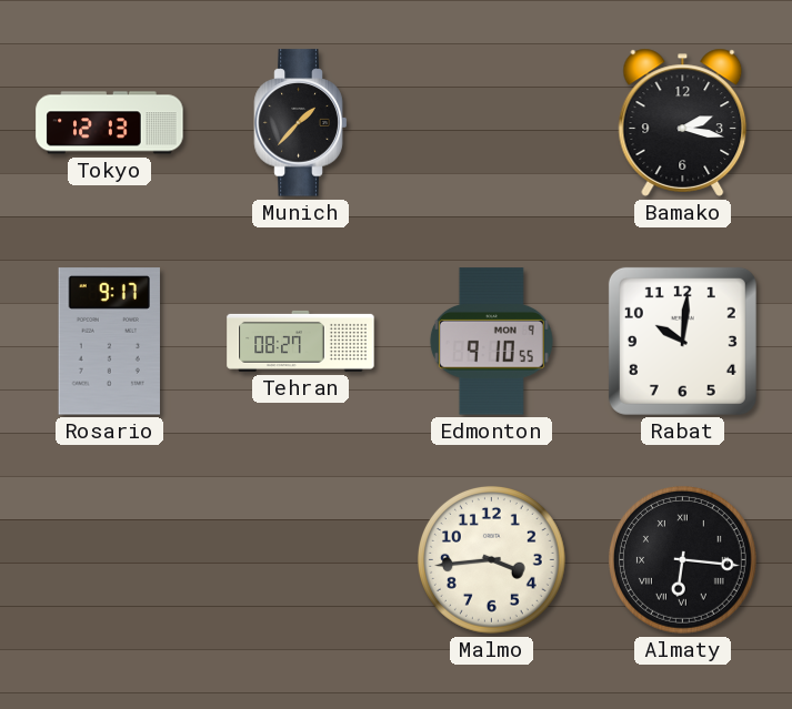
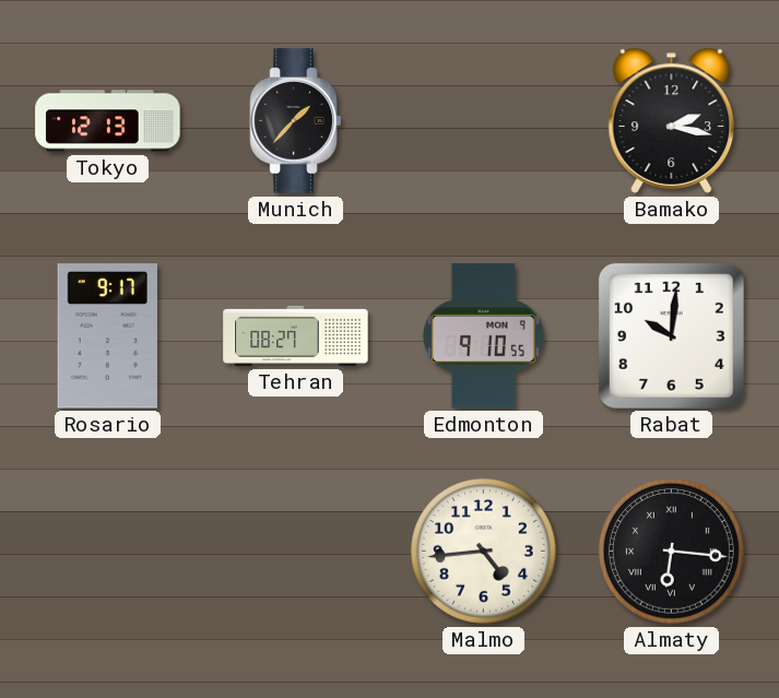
Malmo: 3:44 -> 4:44 (483, 551)
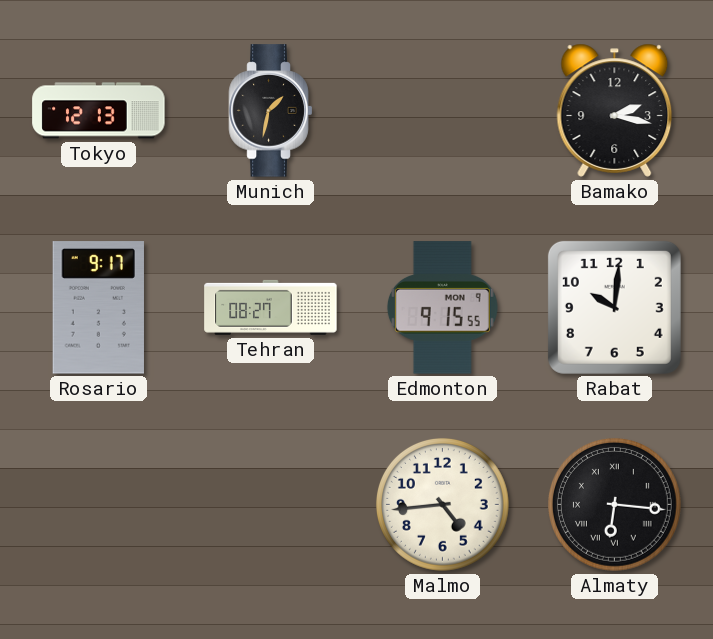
Munich: 1:37 -> 1:32 (271, 111)
Edmonton: 9:10 -> 9:15 (442, 308)
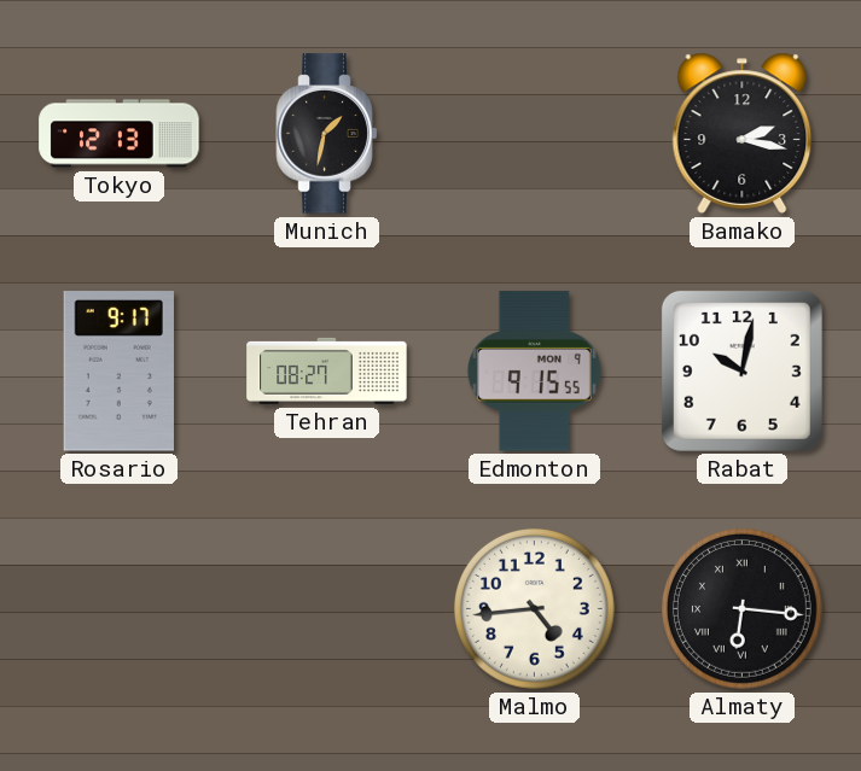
Rabat: 10:01 -> 10:02 (741, 370)
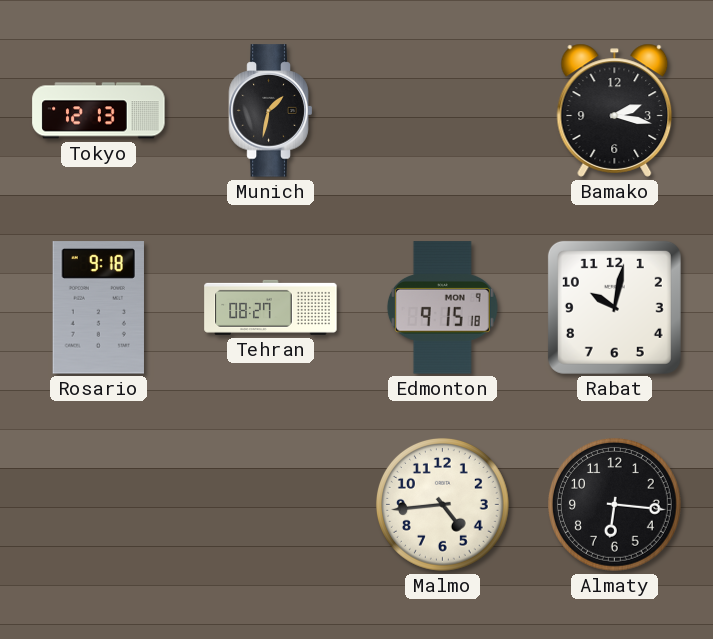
Rosario: 9:17 -> 9:18 (98, 308)
Edmonton: 9:15:55 -> 9:15:18 (442, 308)
Almaty numerals: Roman -> Arabic (614, 504)
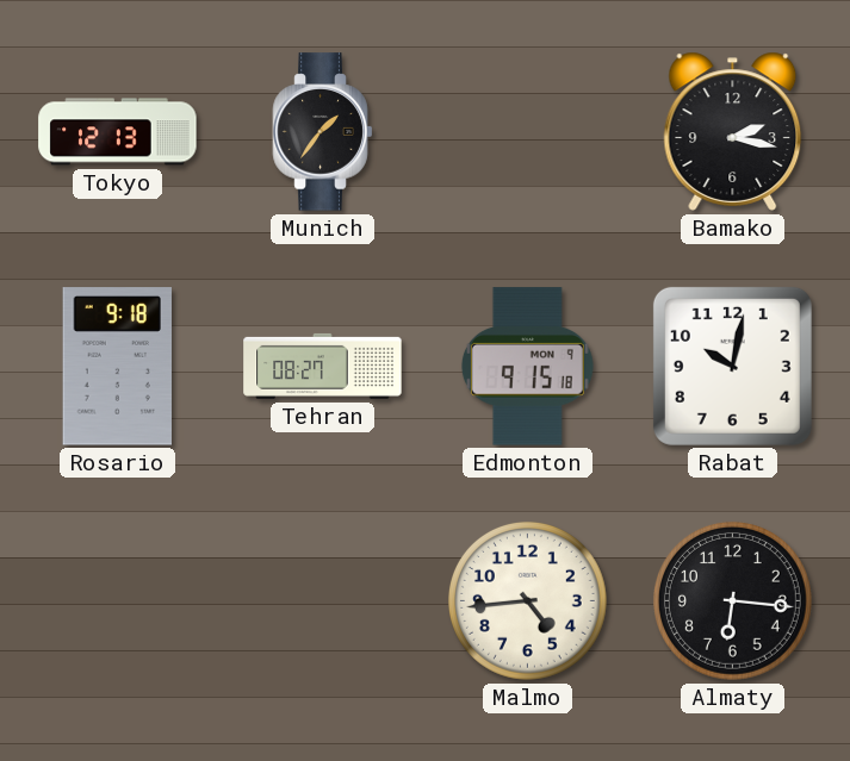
Munich: 1:32 -> 1:36 (323, 132)
